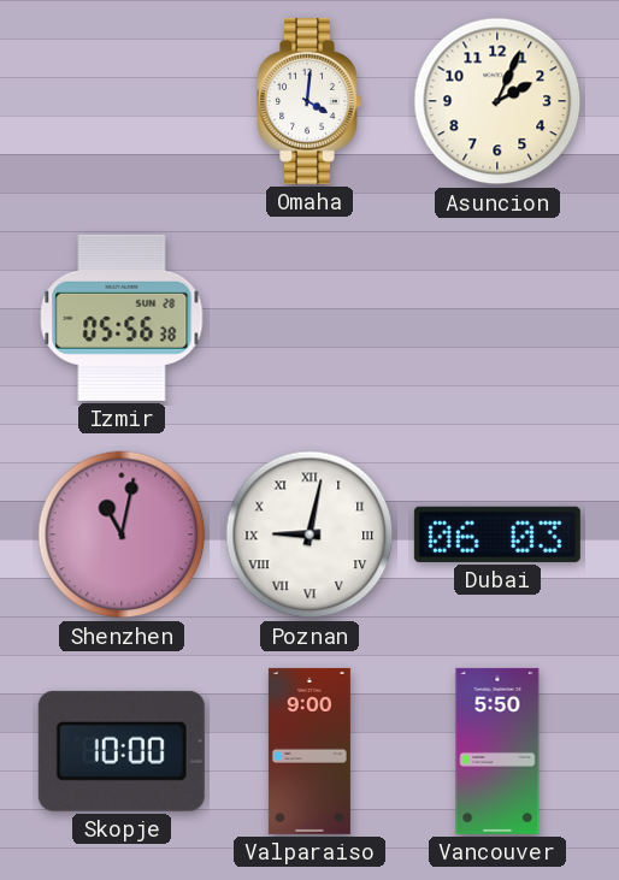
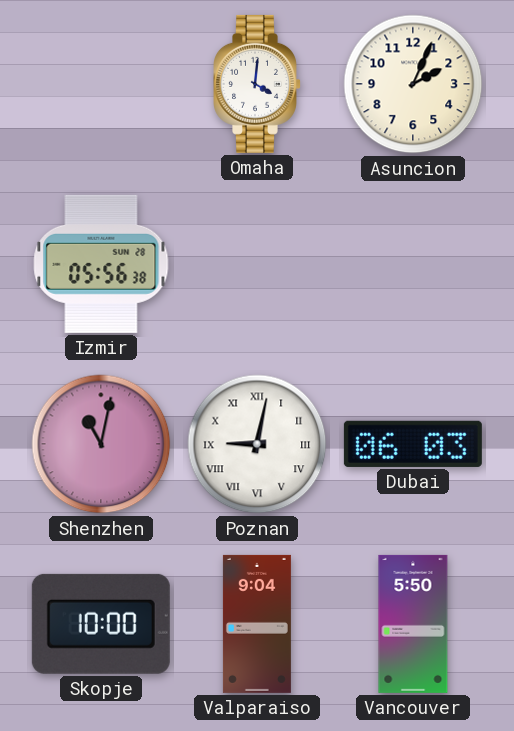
Valparaiso: 9:00 -> 9:04 (257, 624)
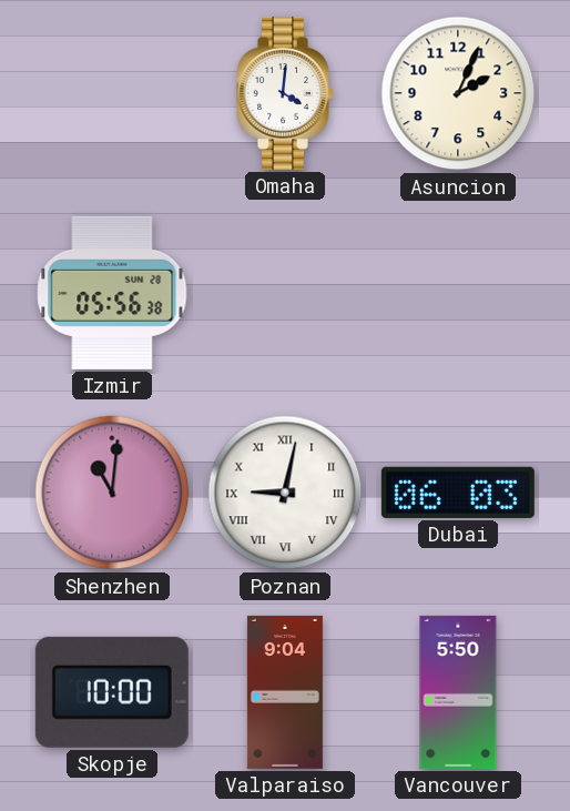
Shenzhen: 11:02 -> 11:01 (112, 493)
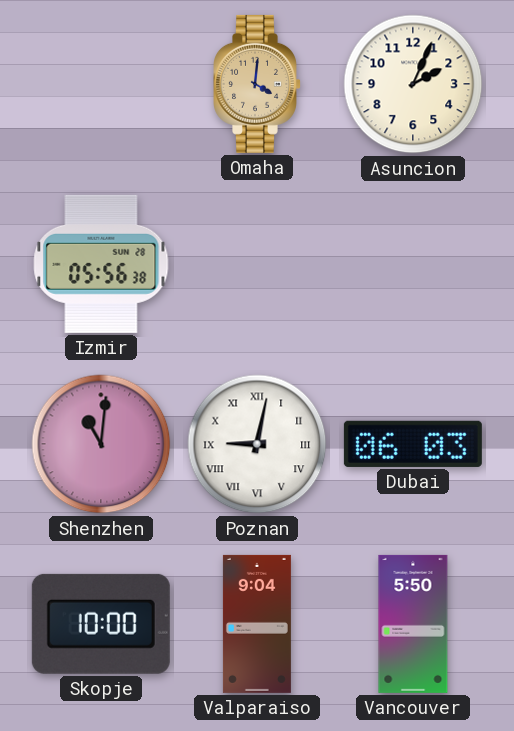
Omaha dial: white -> champagne (258, 84)
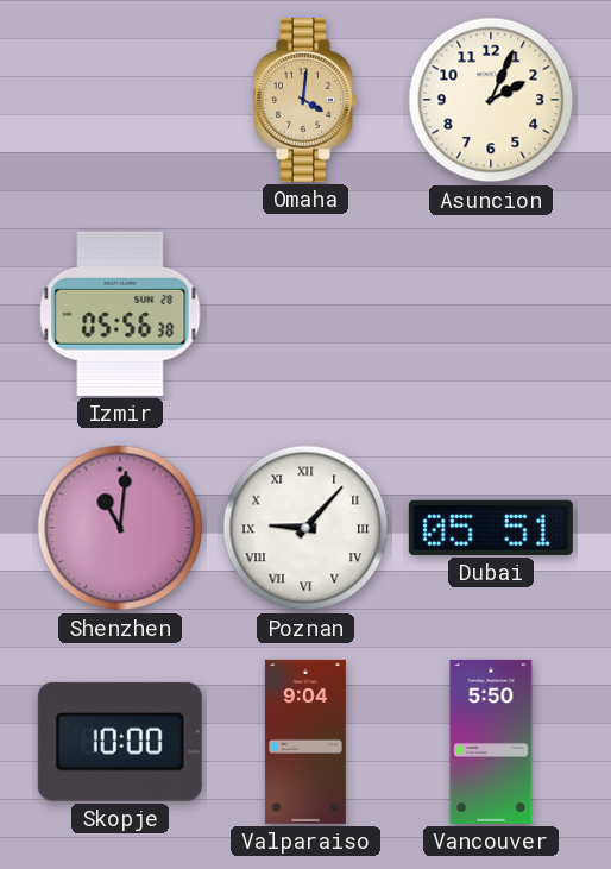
Poznan: 9:02 -> 9:07 (305, 528)
Dubai: 06:03 -> 05:51 (491, 528)
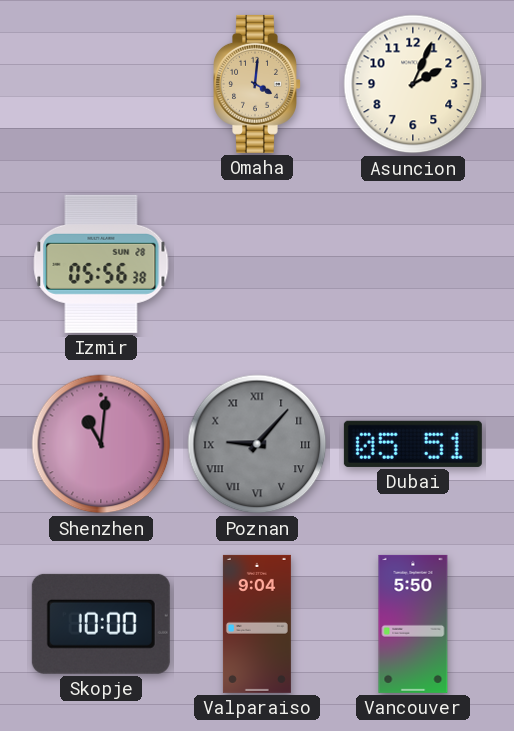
Poznan dial: white -> grey (257, 444)
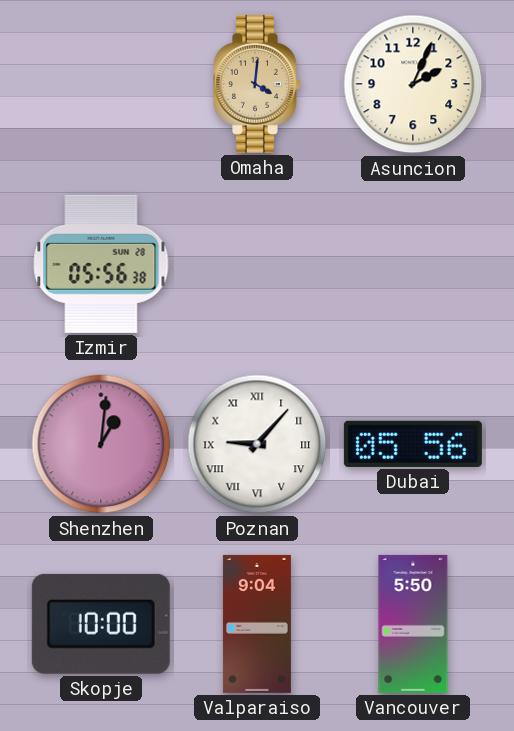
Shenzhen: 11:01 -> 1:01 (101, 444)
Poznan dial: grey -> white (257, 444)
Dubai: 05:51 -> 05:56 (413, 444)
